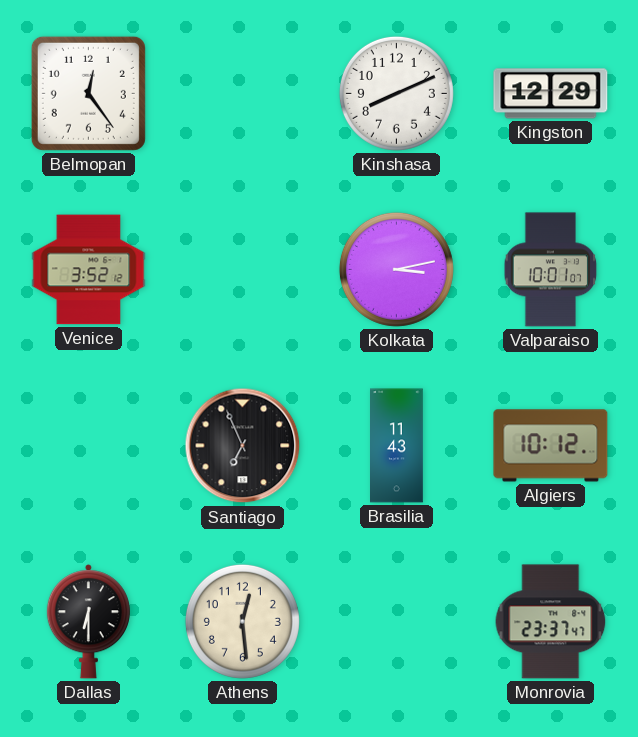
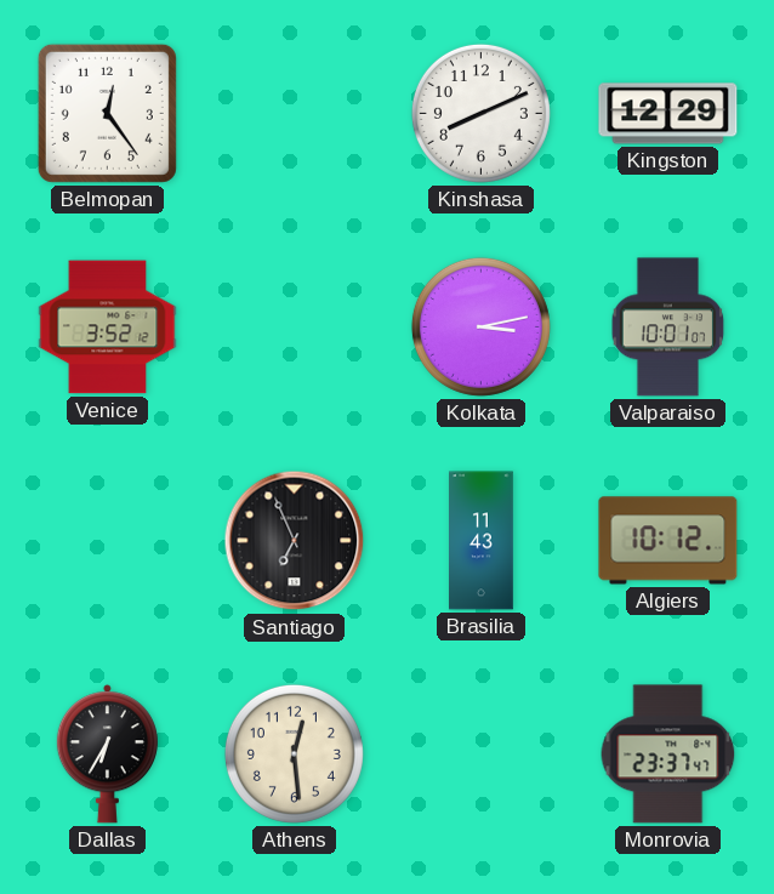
Dallas: 6:30 -> 6:35 (107, 755)
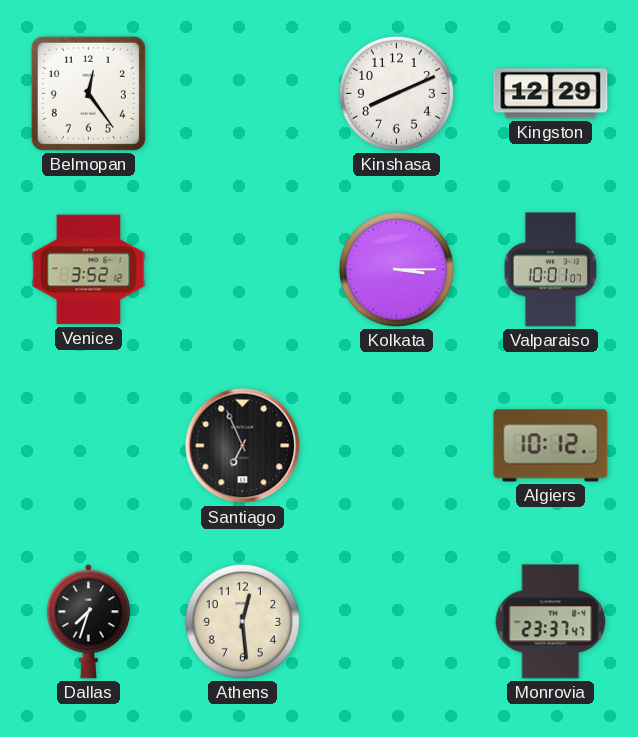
Kolkata: 3:13 -> 3:15 (396, 269)
Brasilia: 11:43 -> none (482, 541)
Dallas: 6:35 -> 7:33 (88, 622)
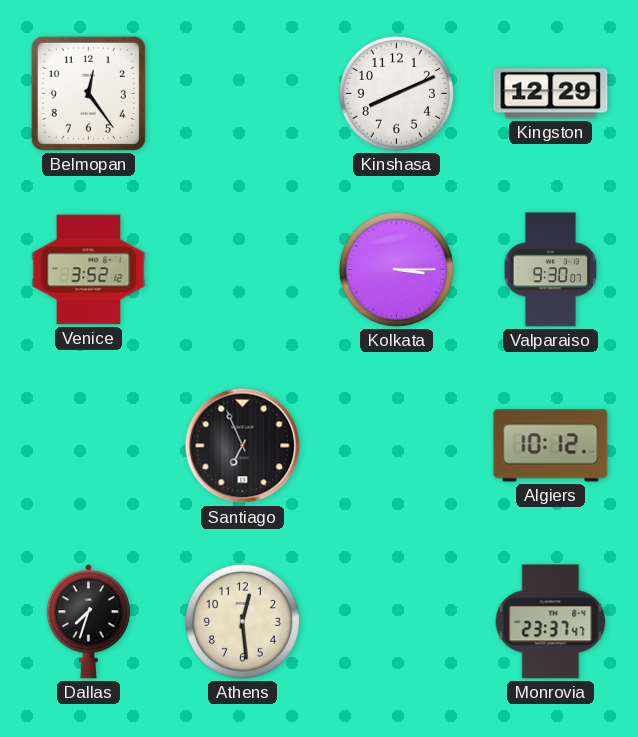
Valparaiso: 10:01 -> 9:30 (551, 270)
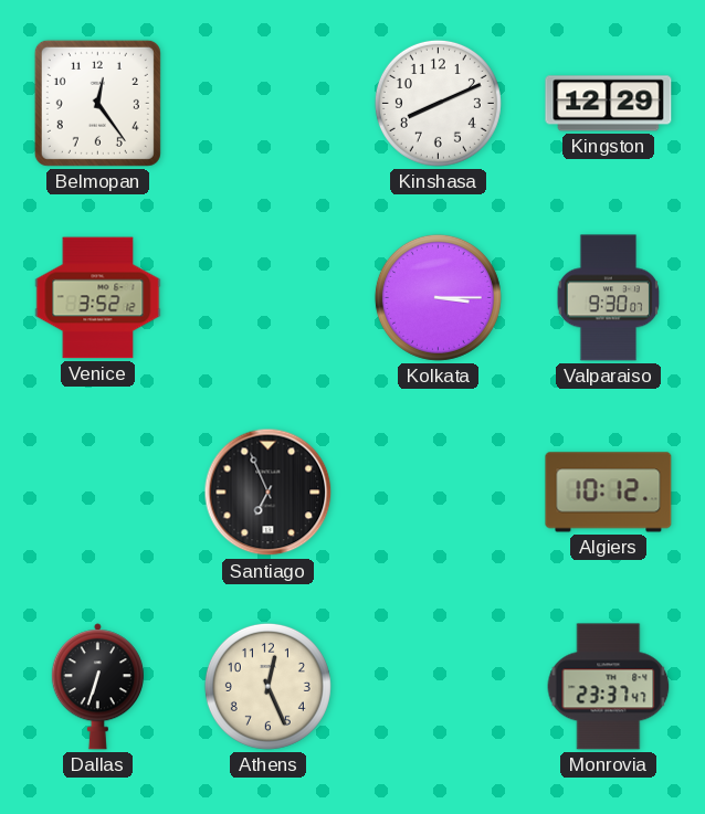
Dallas: 7:33 -> 6:33 (97, 687)
Athens: 12:29 -> 12:26 (267, 686)
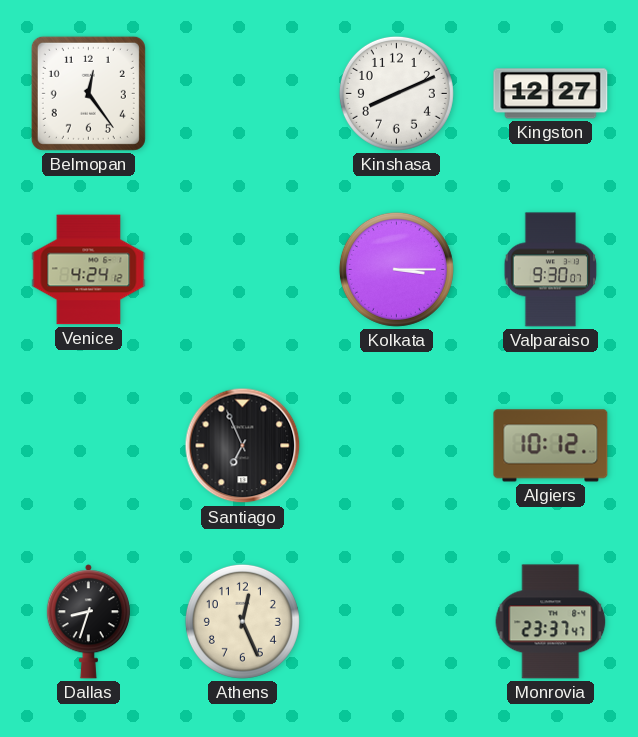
Kingston: 12:29 -> 12:27 (551, 94)
Venice: 3:52 -> 4:24 (89, 270)
Dallas: 6:33 -> 8:33 (88, 622)
